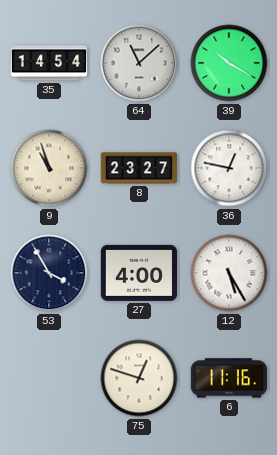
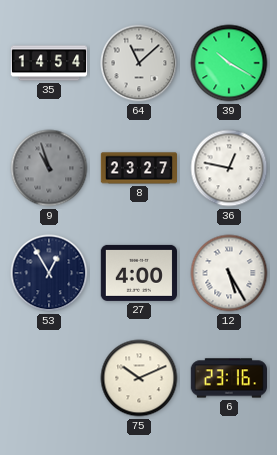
9 dial: cream -> grey (49, 168)
53: 3:55 -> 12:55 (49, 273)
75: 12:48 -> 10:11 (139, 378)
6: 11:16 -> 23:16 (228, 378)
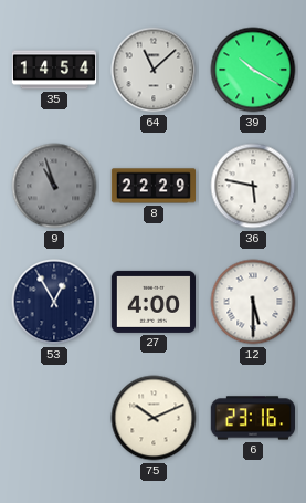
8: 23:27 -> 22:29 (152, 186)
36: 12:47 -> 5:47 (253, 186)
12: 5:25 -> 5:30 (253, 302)
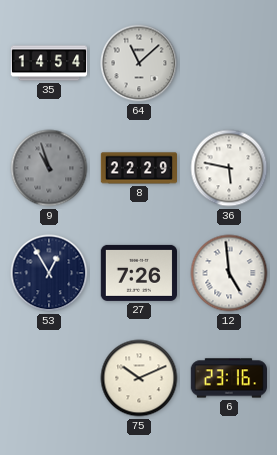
39: 10:20 -> none (253, 70)
27: 4:00 -> 7:26 (138, 273)
12: 5:30 -> 4:59 (229, 273)
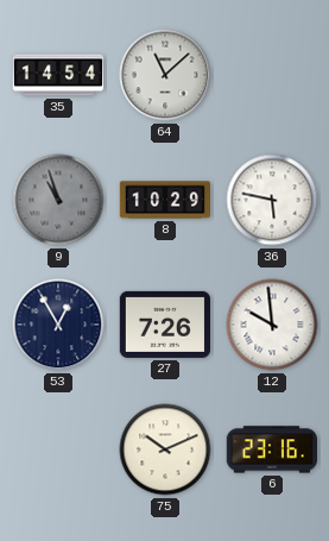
8: 22:29 -> 10:29 (164, 200)
12: 4:59 -> 9:59 (272, 325)
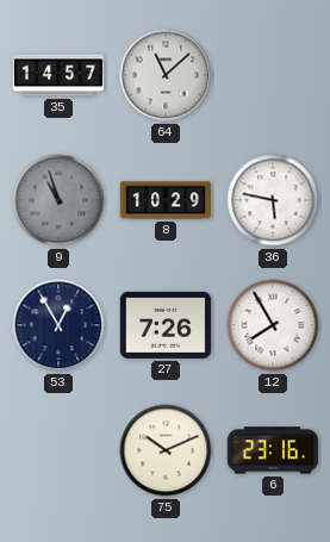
35: 14:54 -> 14:57 (58, 75)
12: 9:59 -> 7:55 (273, 325)
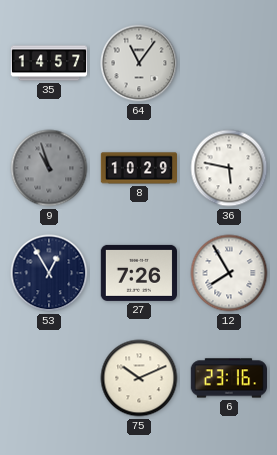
64: 11:08 -> 11:06 (139, 63)
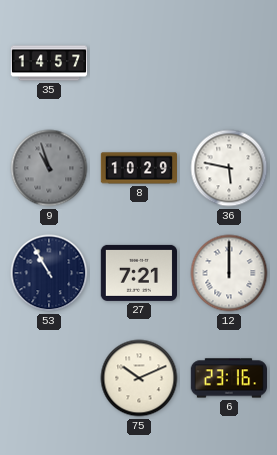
64: 11:06 -> none (139, 63)
53: 12:55 -> 10:55 (49, 273)
27: 7:26 -> 7:21 (138, 273)
12: 7:55 -> 12:00 (229, 273)
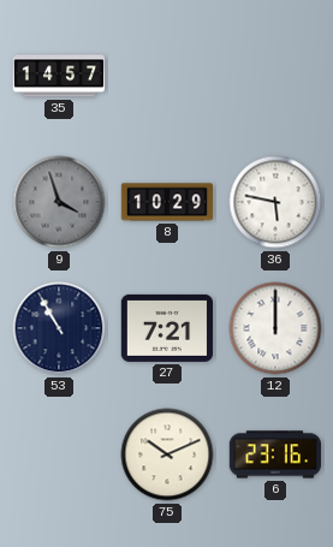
9: 10:57 -> 3:57 (59, 202)
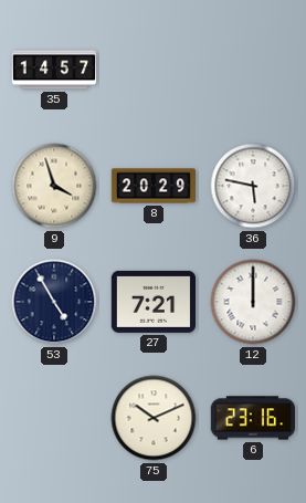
9 dial: grey -> cream (54, 186)
8: 10:29 -> 20:29 (152, 186)
53: 10:55 -> 4:55 (54, 302)
